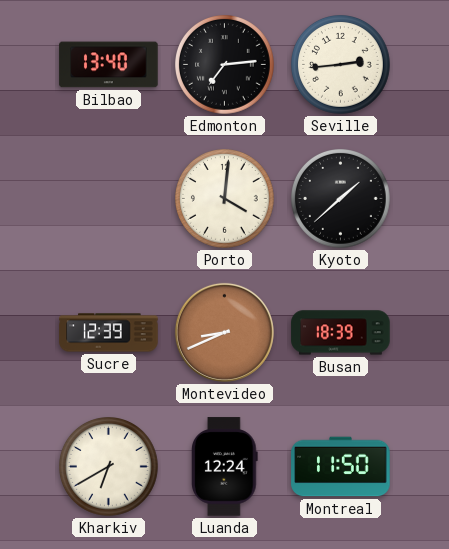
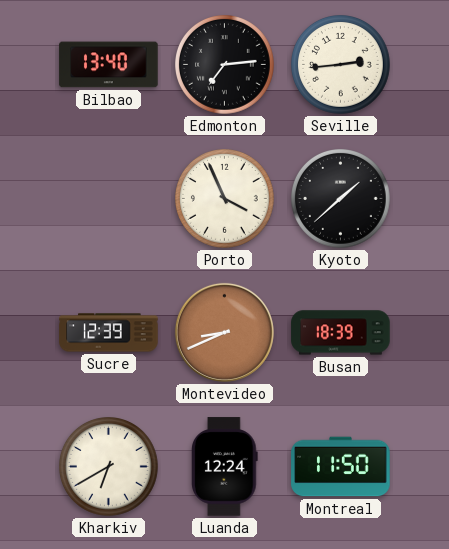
Porto: 4:01 -> 3:56 (225, 199)
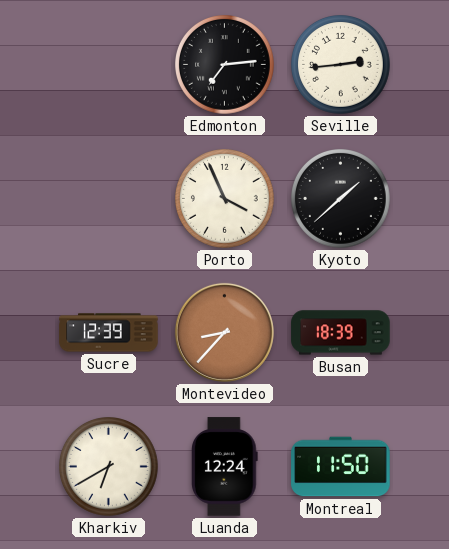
Bilbao: 13:40 -> none (109, 65)
Montevideo: 8:41 -> 8:37 (224, 332)
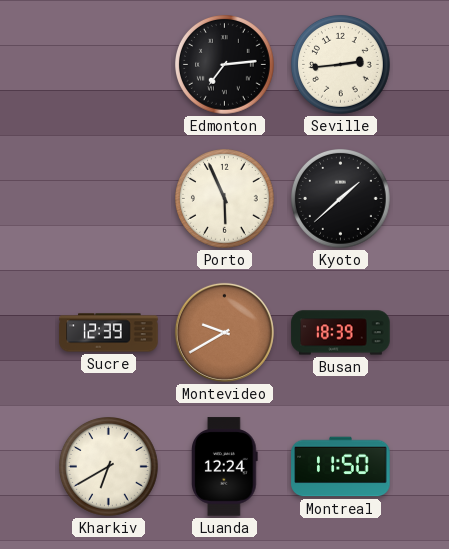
Porto: 3:56 -> 5:56 (225, 199)
Montevideo: 8:37 -> 9:40 (224, 332)
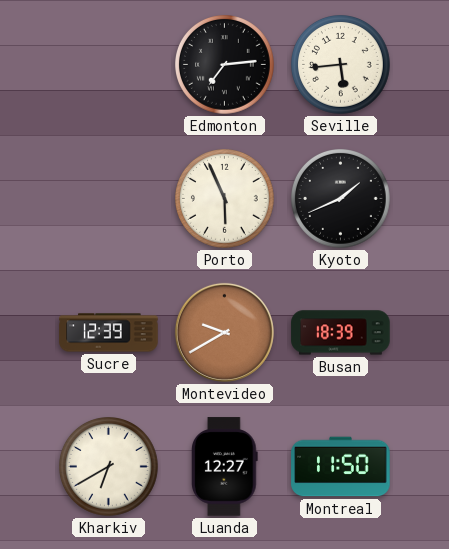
Seville: 2:44 -> 5:44 (341, 65)
Kyoto: 1:38 -> 1:41 (341, 199)
Luanda: 12:24 -> 12:27 (225, 467)
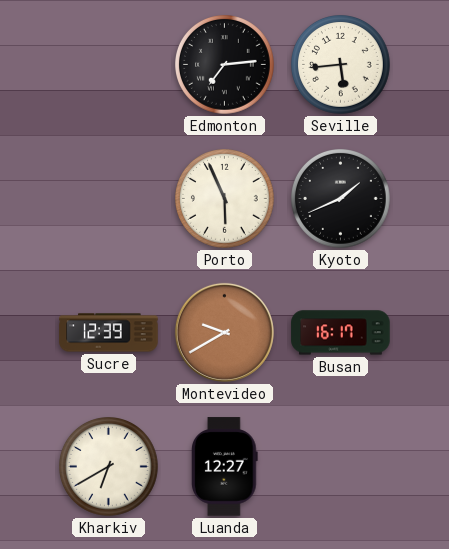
Busan: 18:39 -> 16:17 (341, 333)
Montreal: 11:50 -> none (341, 467)
